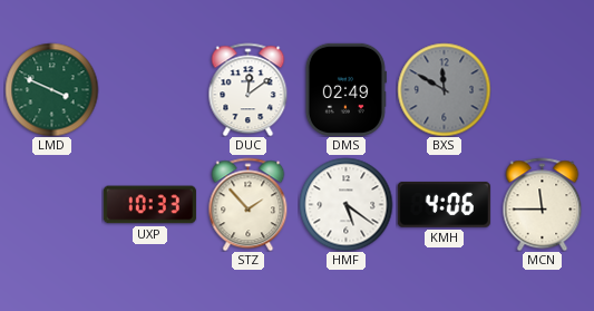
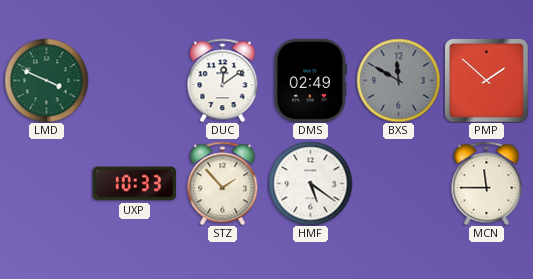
PMP: none -> 1:52 (486, 80)
KMH: 4:06 -> none (444, 204)
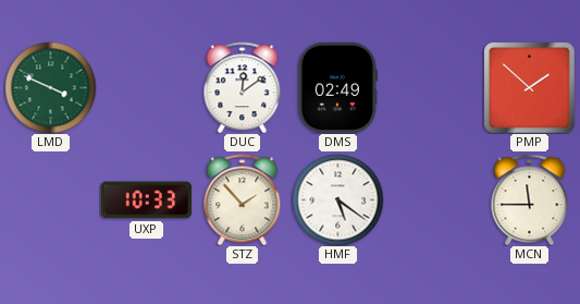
BXS: 11:50 -> none (398, 80)
